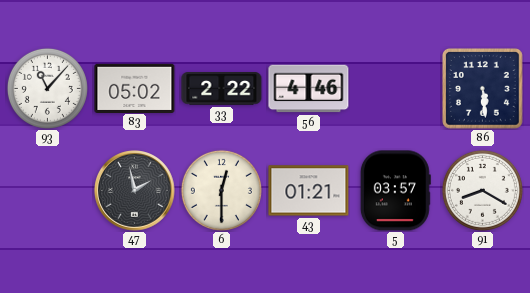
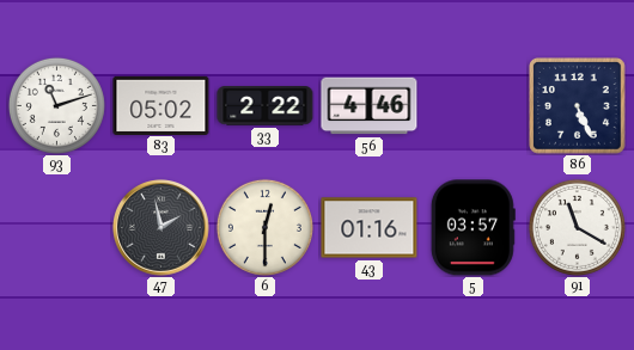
93: 11:07 -> 11:12 (56, 105)
86: 5:29 -> 5:26 (578, 106)
43: 01:21 -> 01:16 (370, 228)
91: 8:20 -> 11:20 (577, 227)
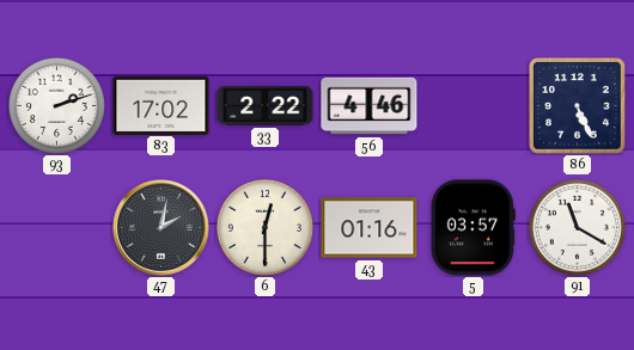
93: 11:12 -> 2:12 (56, 105)
83: 05:02 -> 17:02 (161, 105)
47: 1:58 -> 2:02 (161, 228)
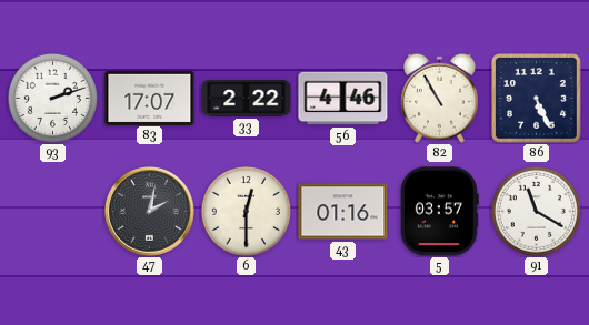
83: 17:02 -> 17:07 (150, 98)
82: none -> 10:55 (439, 98)
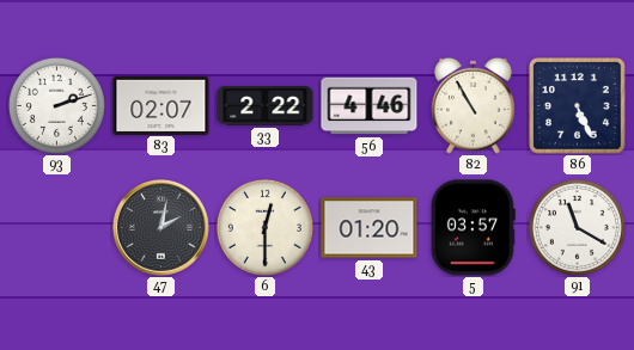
83: 17:07 -> 02:07 (161, 105)
43: 01:16 -> 01:20 (370, 228)
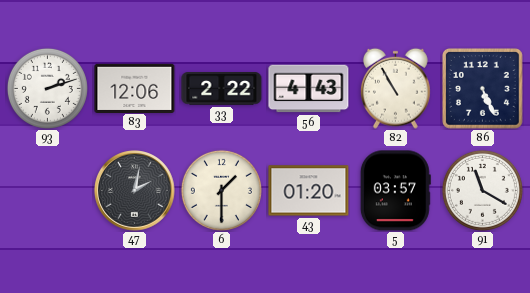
83: 02:07 -> 12:06 (135, 88)
56: 4:46 -> 4:43 (309, 89)
6: 12:30 -> 1:30 (221, 190)
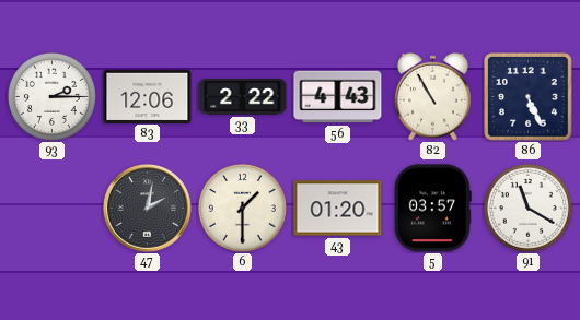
93: 2:12 -> 2:15 (51, 96)
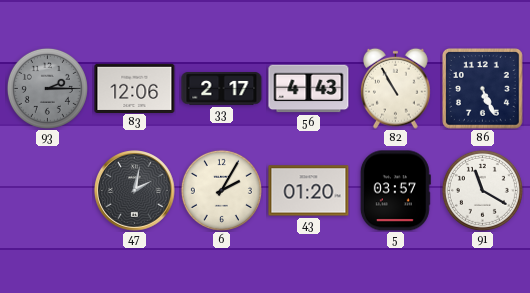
93 dial: white -> grey (47, 88)
33: 2:22 -> 2:17 (222, 89)
6: 1:30 -> 2:05 (221, 190)
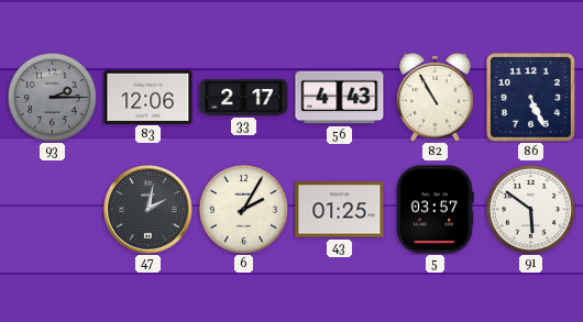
43: 01:20 -> 01:25 (340, 210)
91: 11:20 -> 5:51 (530, 209)
